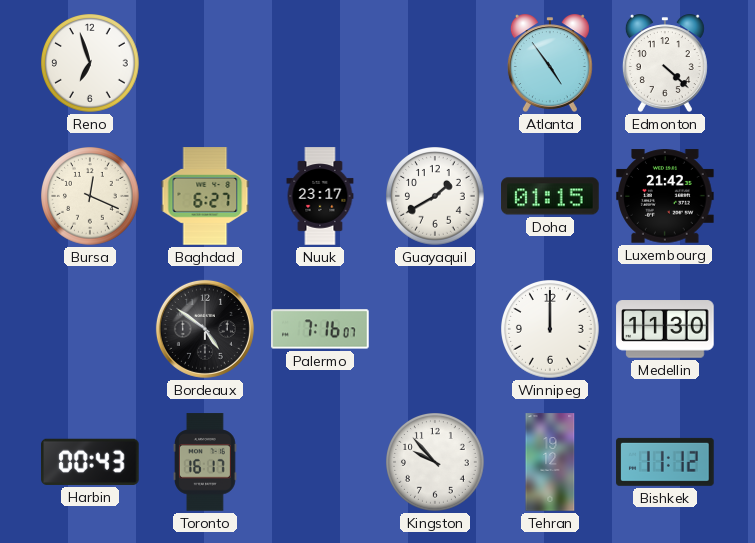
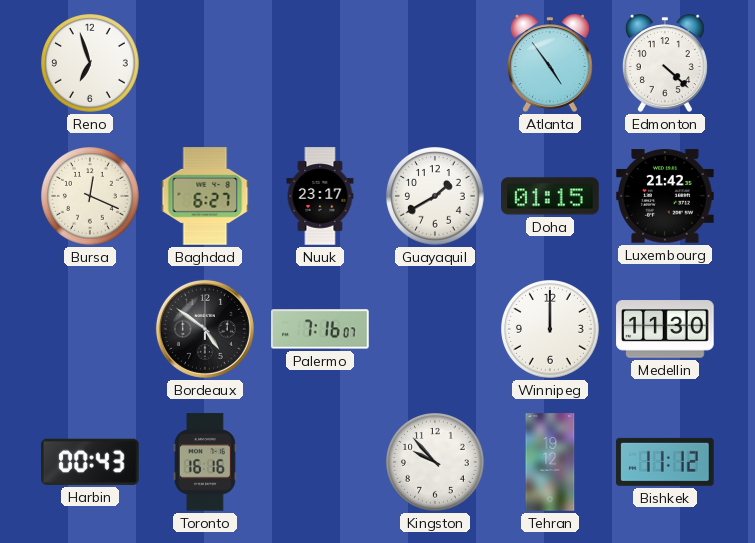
Toronto: 16:17 -> 16:16 (205, 462)
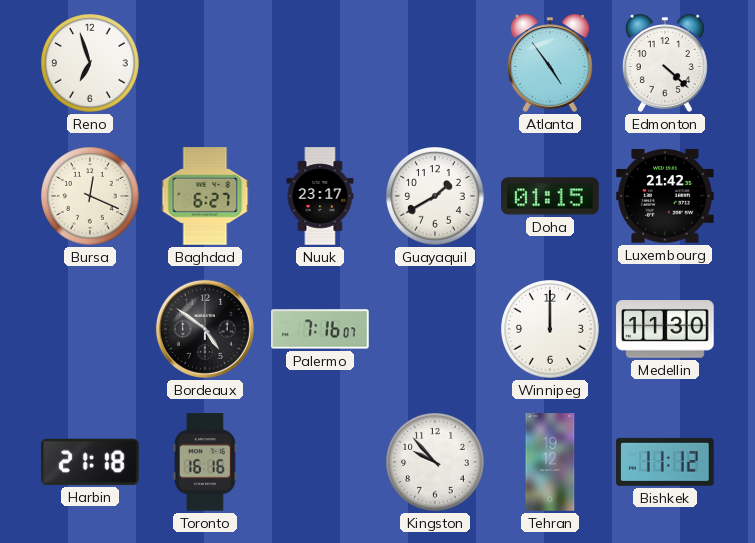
Harbin: 00:43 -> 21:18 (91, 462)
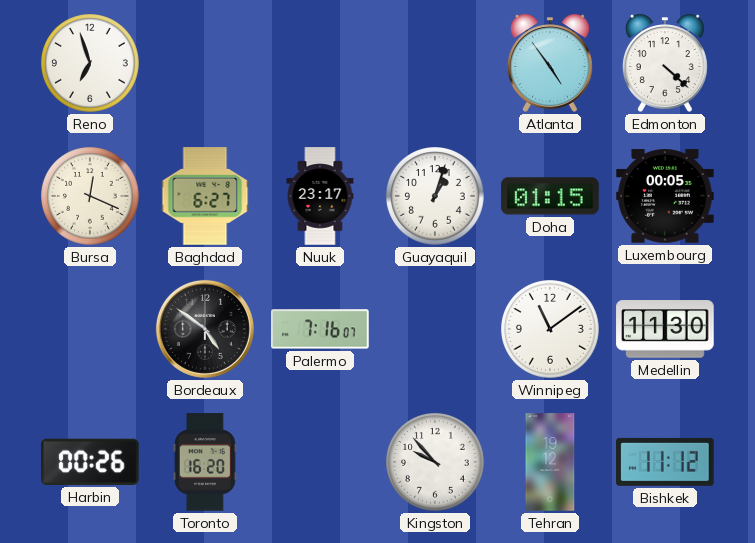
Guayaquil: 1:40 -> 1:03 (436, 197)
Luxembourg: 21:42 -> 00:05 (665, 196)
Winnipeg: 12:00 -> 11:09 (551, 330)
Harbin: 21:18 -> 00:26 (91, 462)
Toronto: 16:16 -> 16:20 (205, 462)
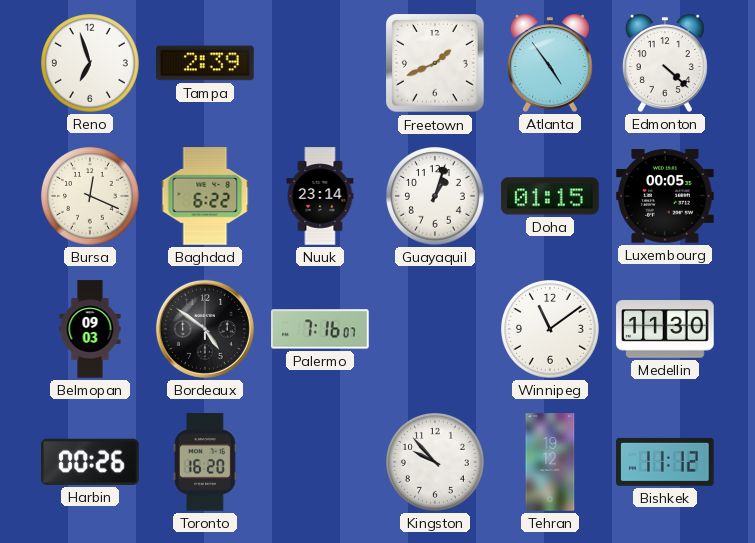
Tampa: none -> 2:39 (205, 63)
Freetown: none -> 1:41 (435, 63)
Baghdad: 6:27 -> 6:22 (205, 196)
Nuuk: 23:17 -> 23:14 (320, 196)
Belmopan: none -> 09:03 (90, 329)
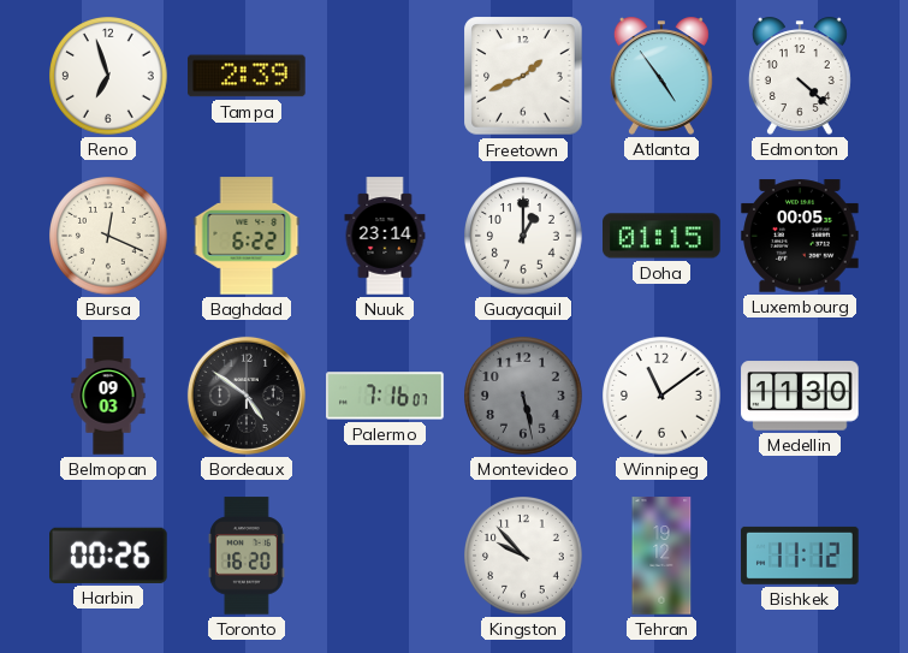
Guayaquil: 1:03 -> 1:00 (524, 237)
Montevideo: none -> 5:28 (524, 397)
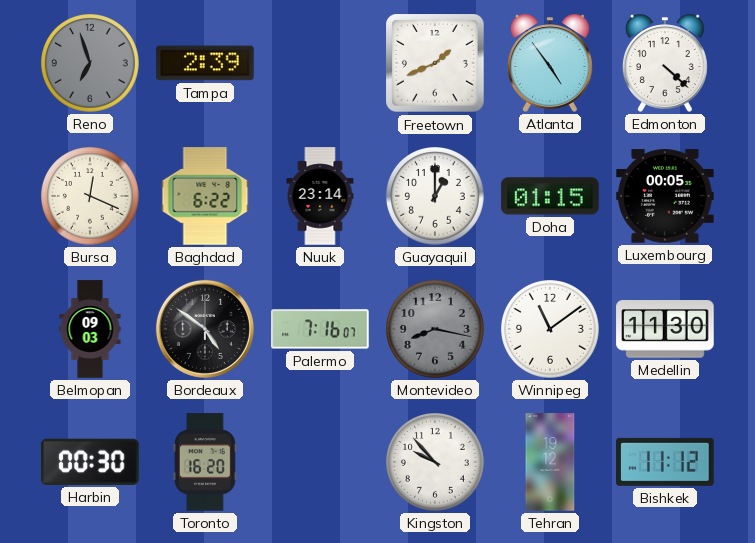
Reno dial: white -> grey (91, 64)
Montevideo: 5:28 -> 8:17 (436, 330)
Harbin: 00:26 -> 00:30 (91, 462)
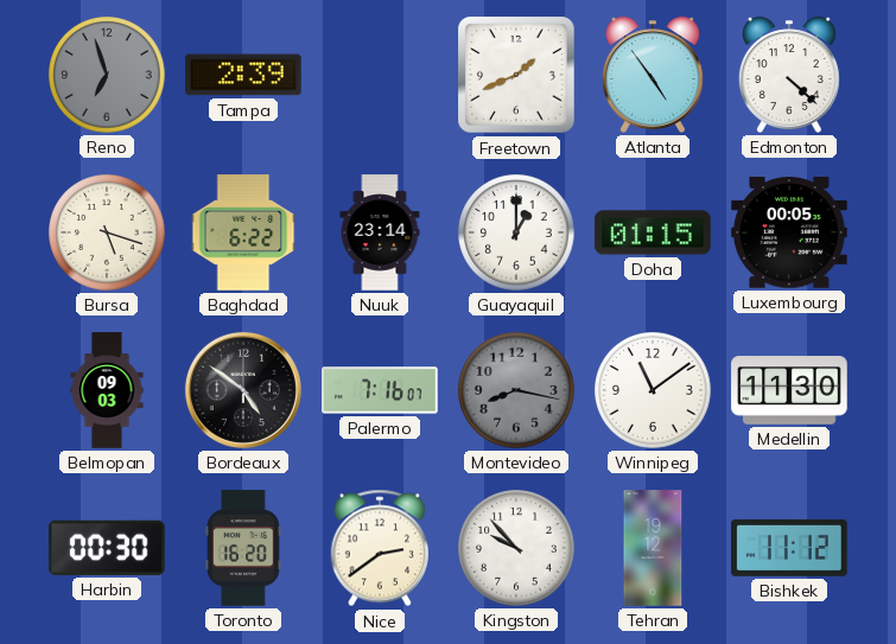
Bursa: 12:19 -> 5:18 (108, 234)
Nice: none -> 2:39 (380, 548)
